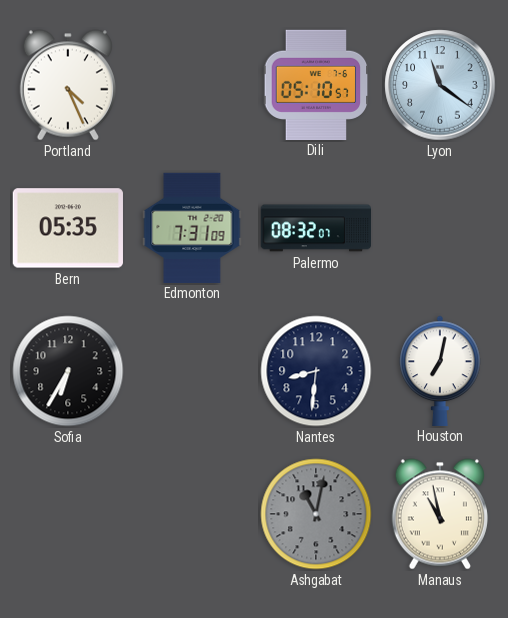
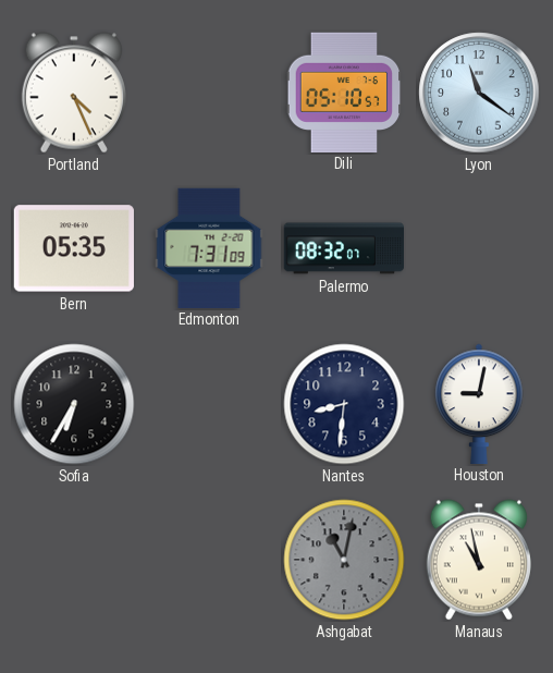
Houston: 7:02 -> 9:02 (479, 403)
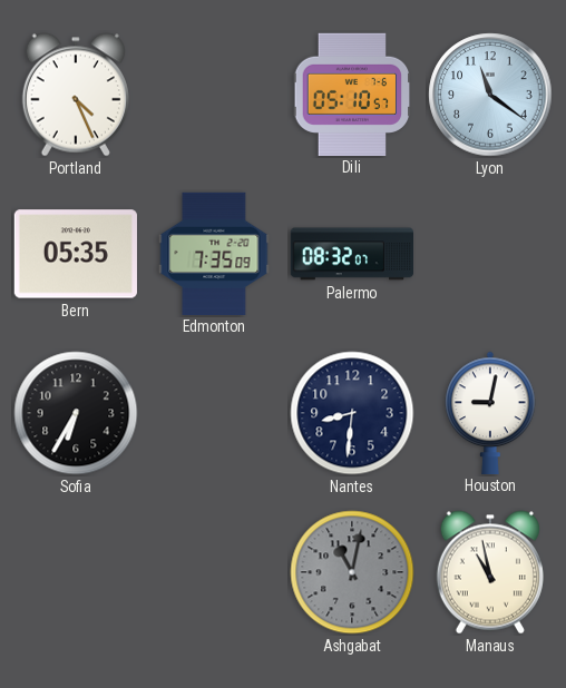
Edmonton: 7:31 -> 7:35 (214, 253)
